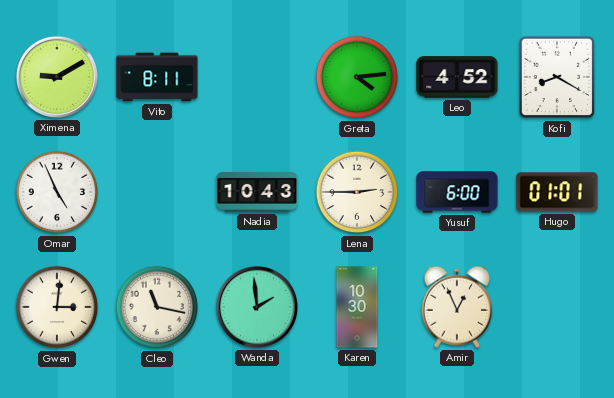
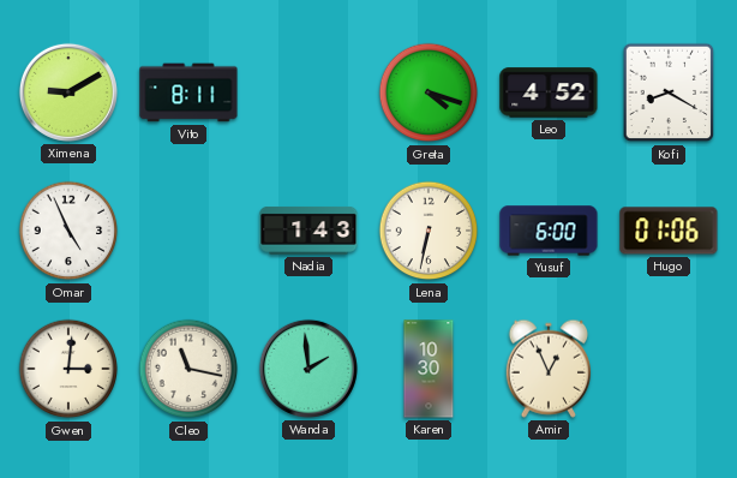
Greta: 4:14 -> 4:18 (429, 92)
Nadia: 10:43 -> 1:43 (308, 231)
Lena: 2:45 -> 6:32 (429, 231)
Hugo: 01:01 -> 01:06 (669, 231)
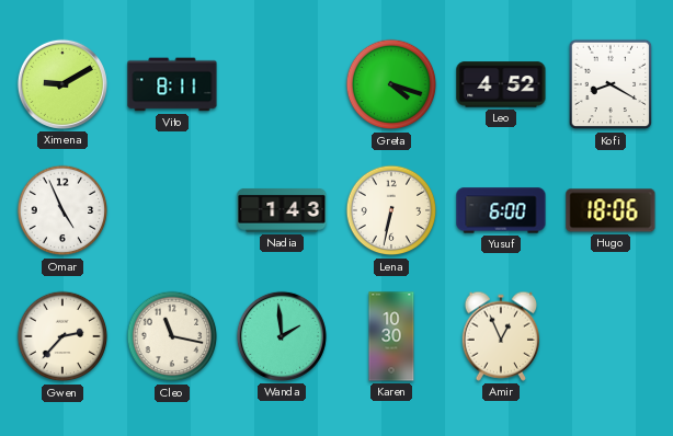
Hugo: 01:06 -> 18:06 (611, 210)
Gwen: 3:01 -> 2:37 (62, 336)
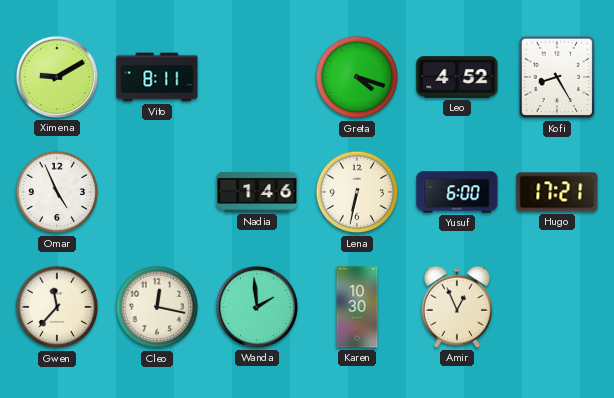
Kofi: 8:20 -> 8:25 (557, 77)
Nadia: 1:43 -> 1:46 (257, 192)
Hugo: 18:06 -> 17:21 (557, 192)
Gwen: 2:37 -> 11:37 (57, 307)
Cleo: 11:17 -> 12:17 (157, 307)
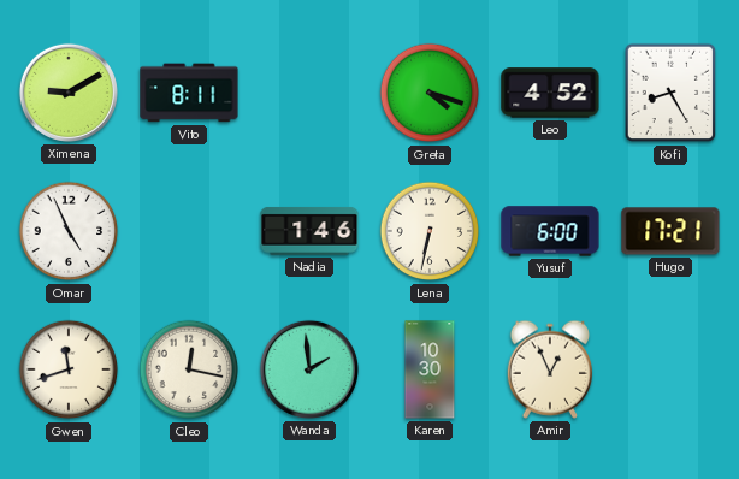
Gwen: 11:37 -> 11:42 (69, 369)
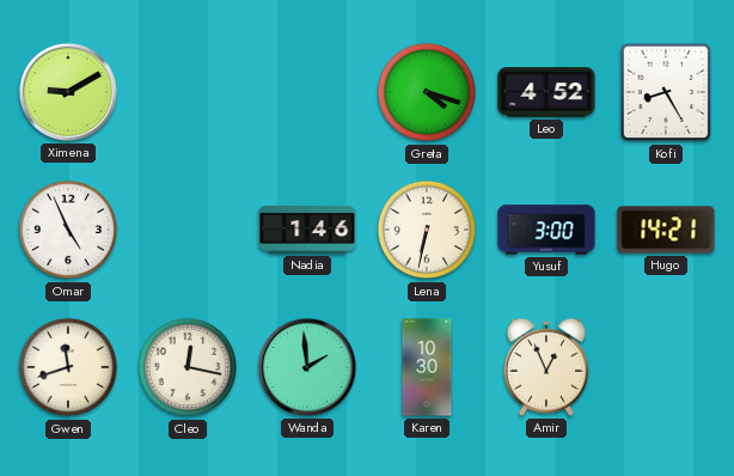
Vito: 8:11 -> none (189, 93)
Yusuf: 6:00 -> 3:00 (546, 230)
Hugo: 17:21 -> 14:21 (666, 230)
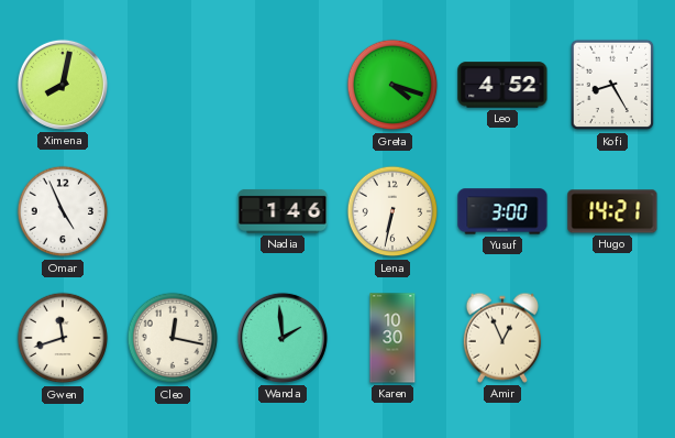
Ximena: 9:10 -> 8:02 (63, 85)
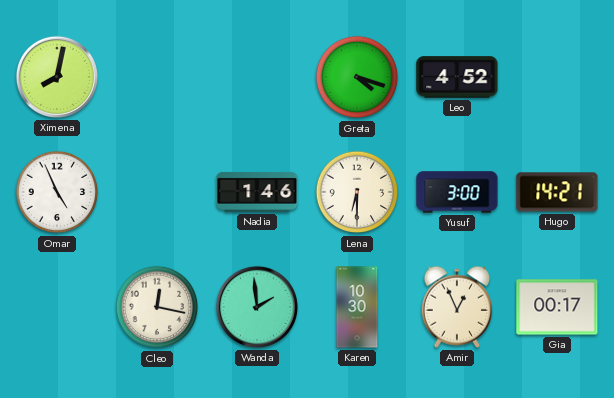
Kofi: 8:25 -> none (612, 85)
Lena: 6:32 -> 6:30 (357, 192)
Gwen: 11:42 -> none (63, 338)
Gia: none -> 00:17 (557, 307)
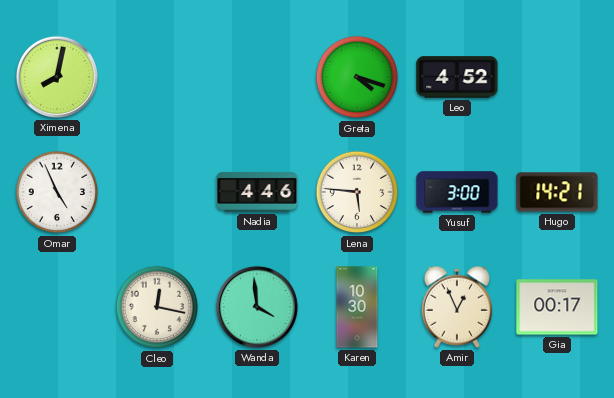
Nadia: 1:46 -> 4:46 (257, 192)
Lena: 6:30 -> 5:46 (357, 192)
Wanda: 1:59 -> 3:59 (257, 307)
